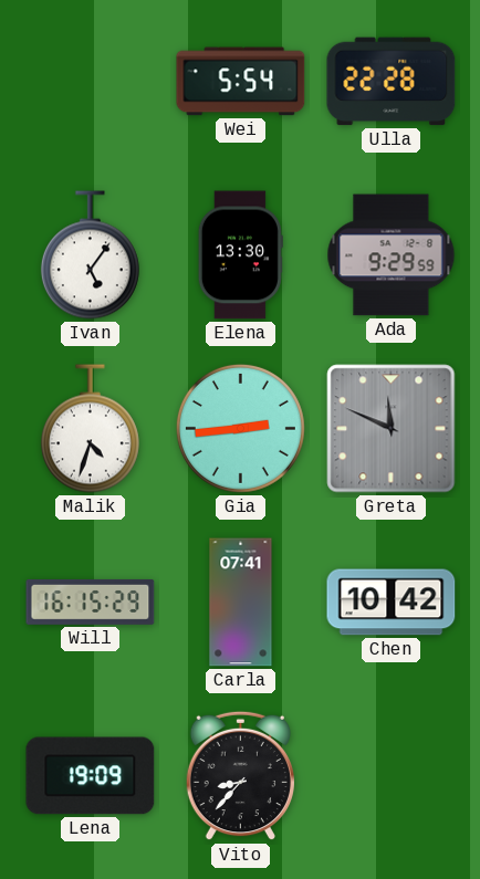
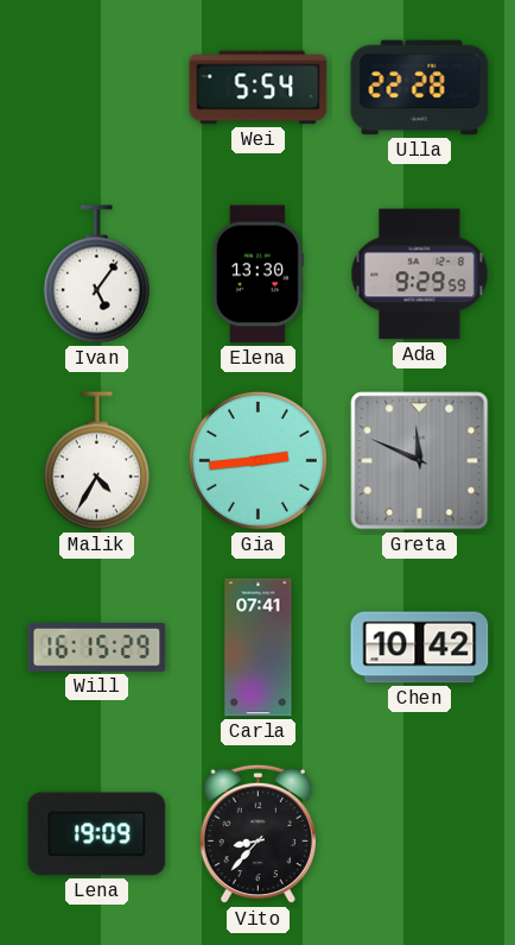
Malik: 4:33 -> 4:35 (96, 461)
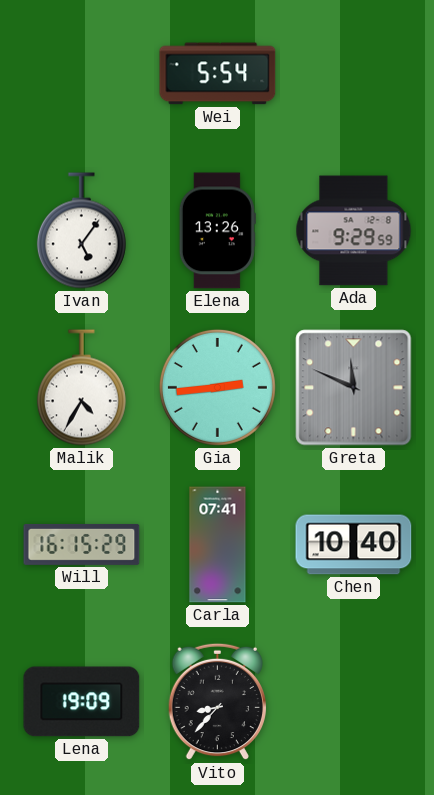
Ulla: 22:28 -> none (420, 88)
Elena: 13:30 -> 13:26 (217, 231)
Chen: 10:42 -> 10:40 (354, 545)
